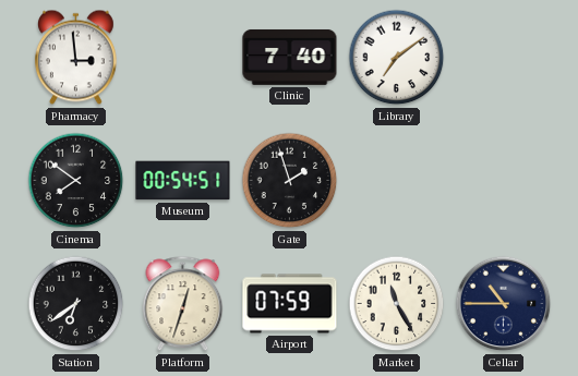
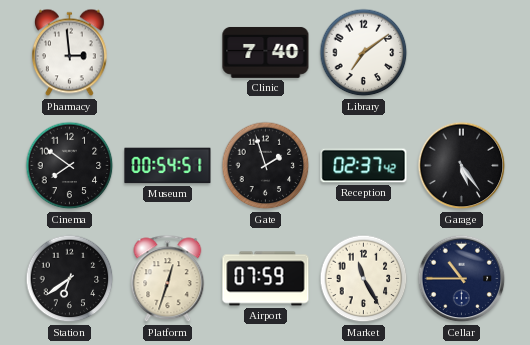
Reception: none -> 02:37 (364, 166)
Garage: none -> 5:24 (462, 166)
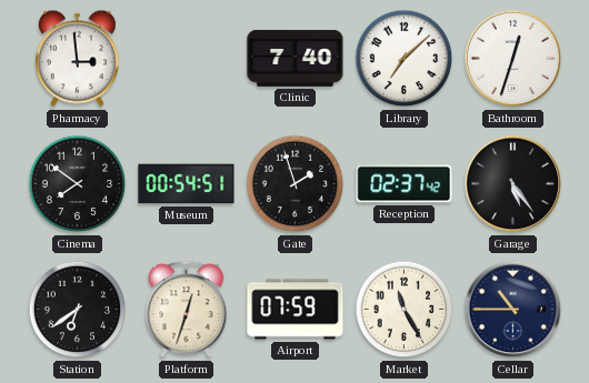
Library: 7:09 -> 7:08 (405, 59)
Bathroom: none -> 12:33 (513, 59)
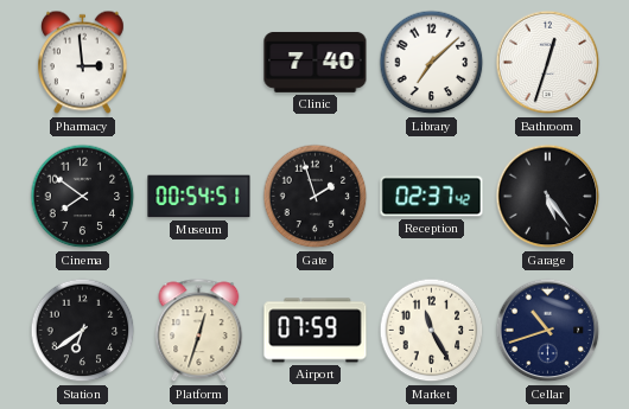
Cellar: 10:45 -> 10:42 (548, 331)
